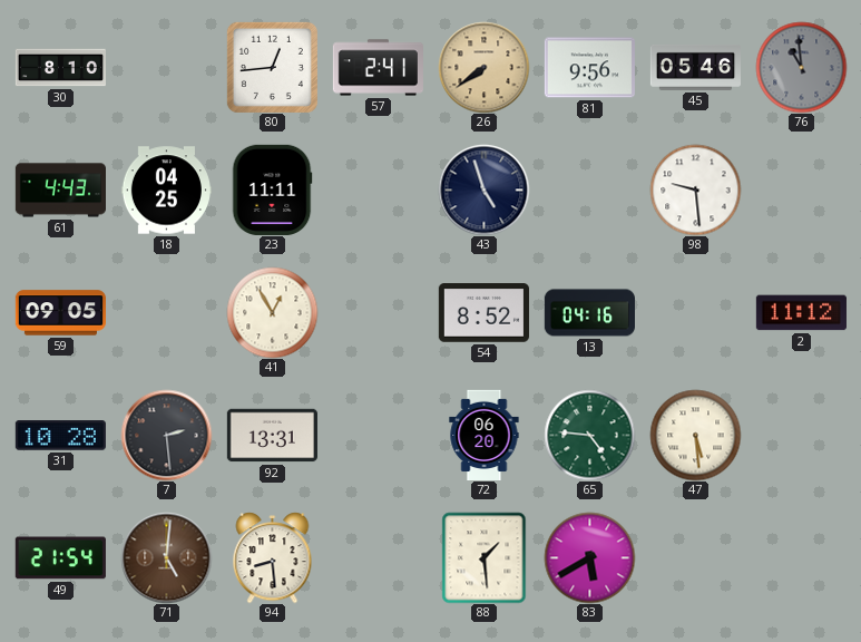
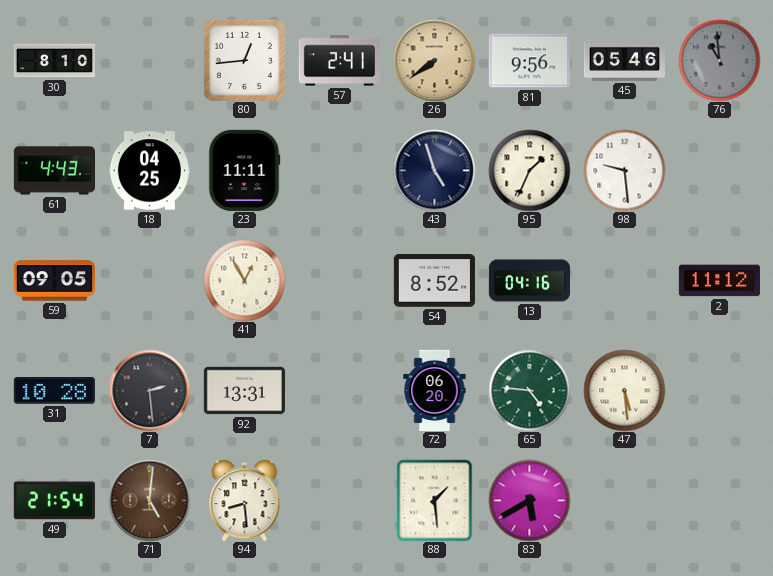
95: none -> 1:34 (529, 170)
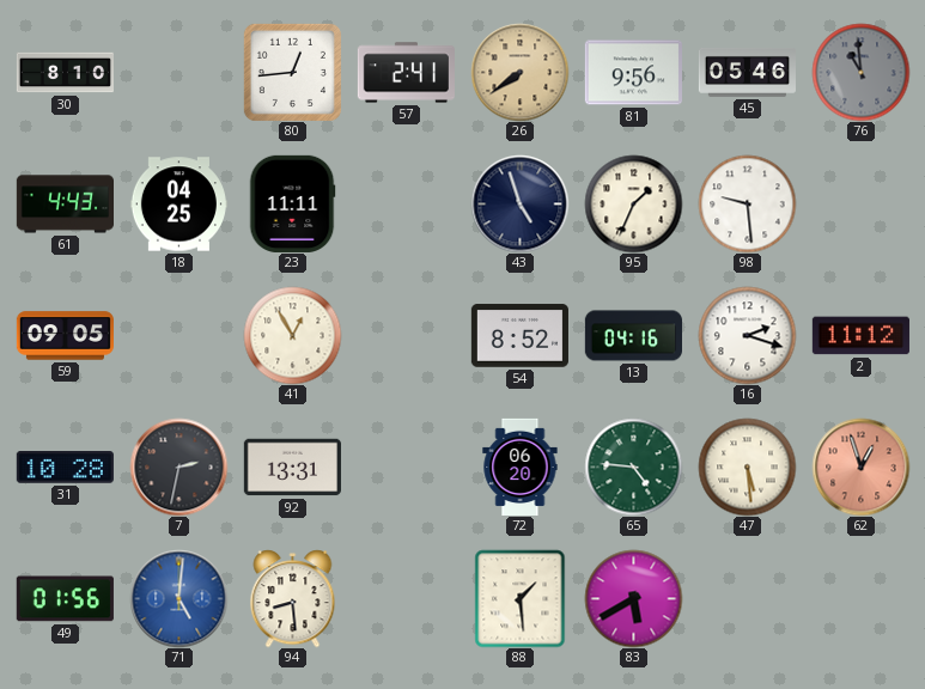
16: none -> 2:18 (747, 335)
7: 2:29 -> 2:32 (178, 467)
62: none -> 12:57 (860, 467)
49: 21:54 -> 01:56 (65, 599)
71 dial: brown -> blue (178, 598)
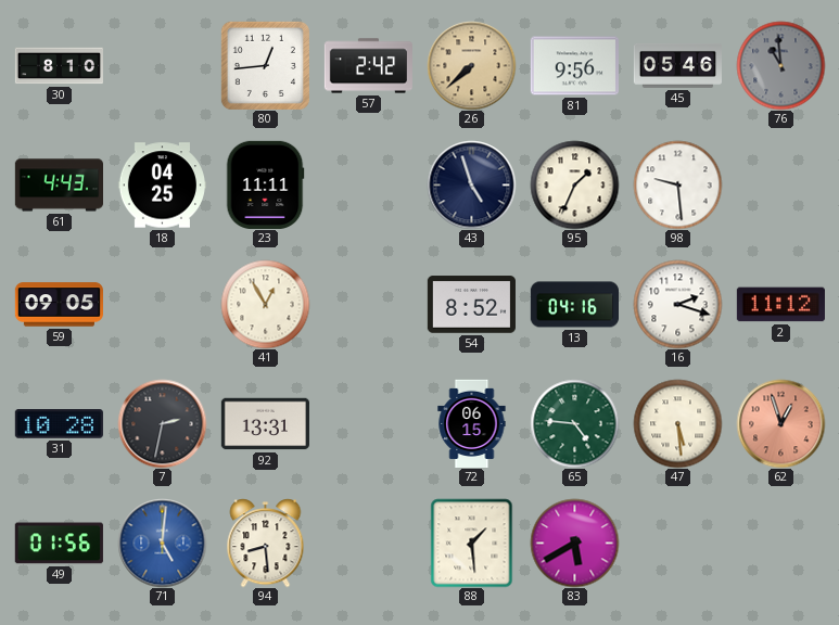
57: 2:41 -> 2:42 (368, 66)
26: 7:39 -> 7:38 (471, 65)
72: 06:20 -> 06:15 (472, 423)
